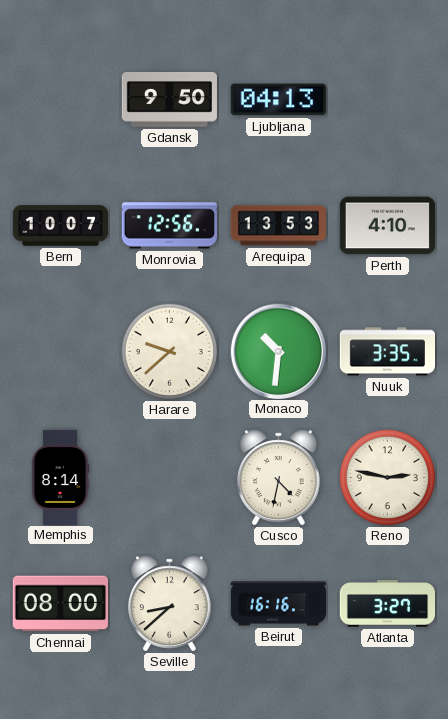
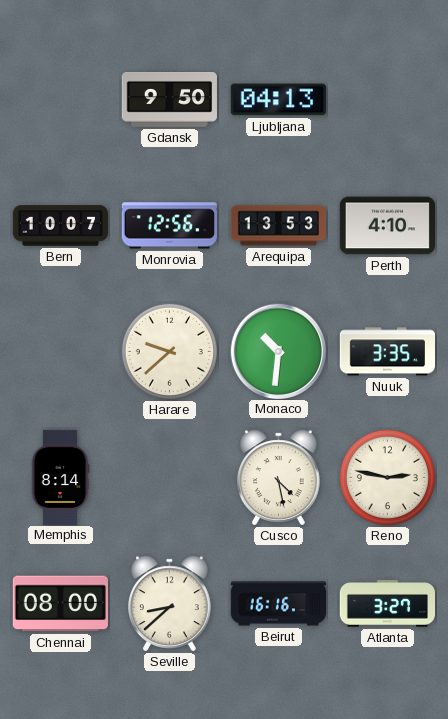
Cusco: 4:32 -> 4:28 (279, 478)
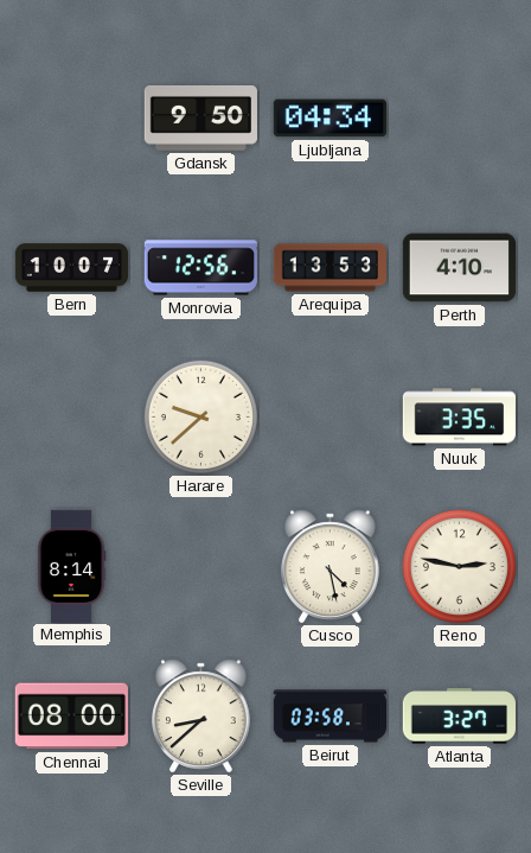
Ljubljana: 04:13 -> 04:34 (330, 119)
Monaco: 10:31 -> none (278, 351)
Beirut: 16:16 -> 03:58 (330, 717)
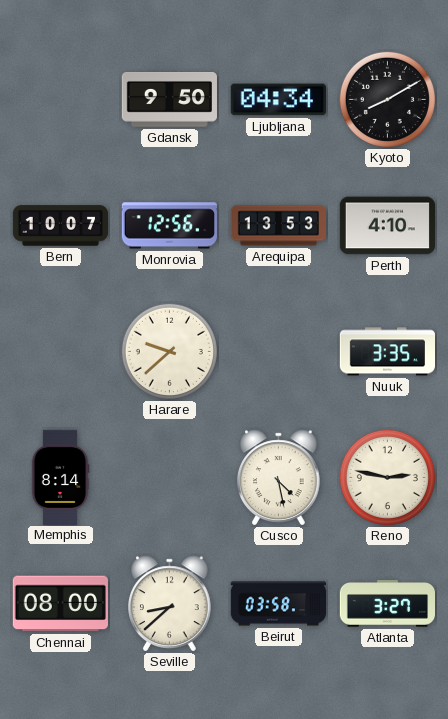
Kyoto: none -> 8:10 (387, 99)
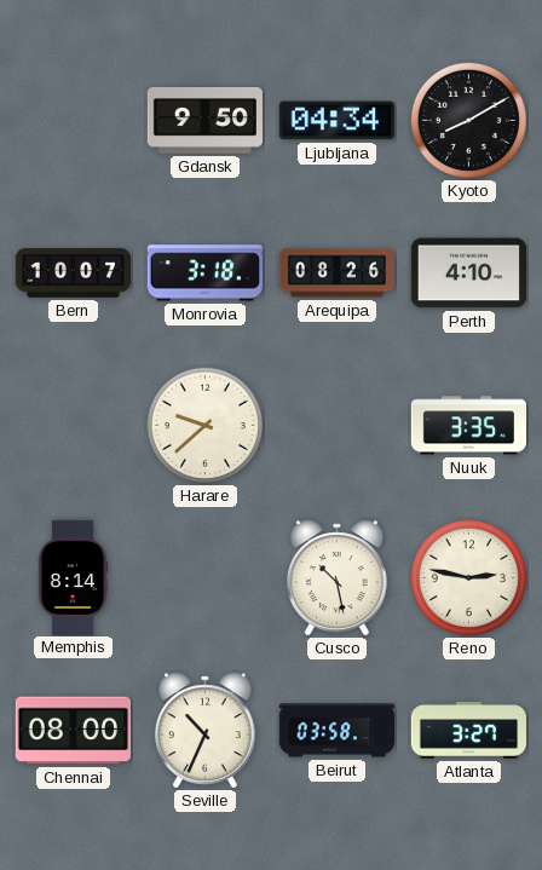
Monrovia: 12:56 -> 3:18 (204, 273)
Arequipa: 13:53 -> 08:26 (336, 273)
Cusco: 4:28 -> 10:28 (338, 578)
Seville: 8:38 -> 10:34 (206, 731)
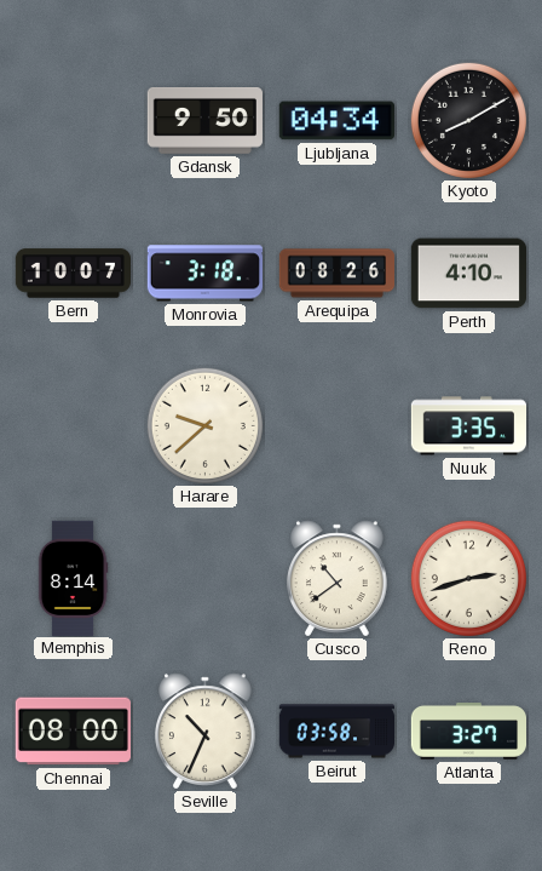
Cusco: 10:28 -> 10:39 (338, 579)
Reno: 2:47 -> 2:42 (468, 578)
